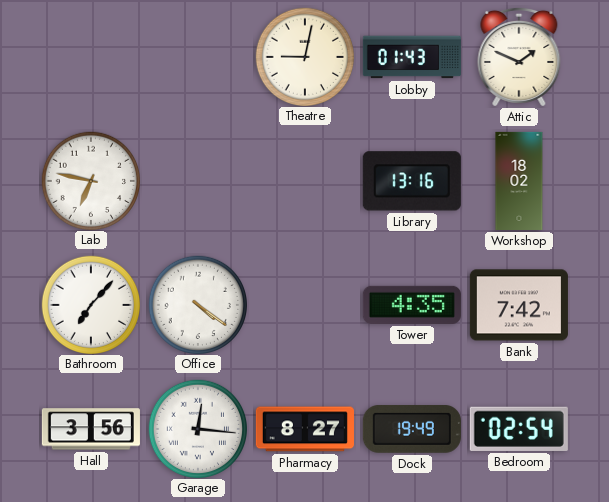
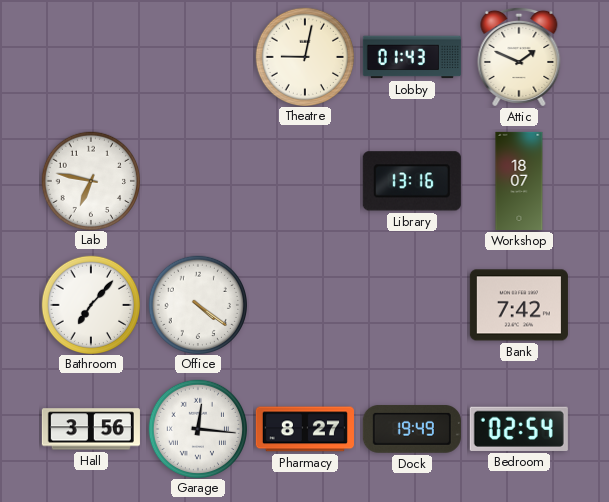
Workshop: 18:02 -> 18:07 (519, 181)
Tower: 4:35 -> none (412, 305)
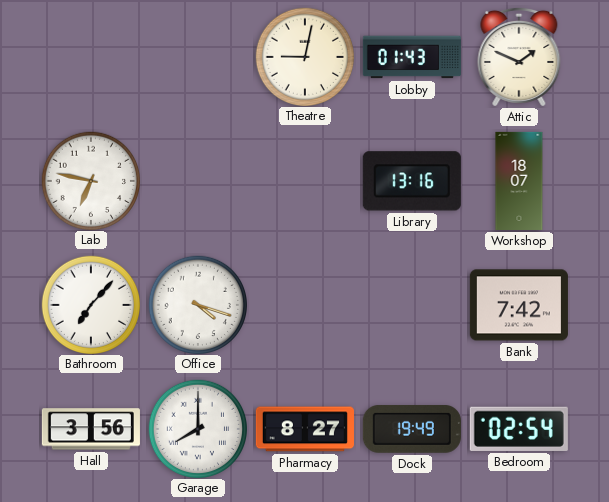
Office: 4:21 -> 4:18 (197, 304)
Garage: 12:16 -> 8:00 (197, 428)
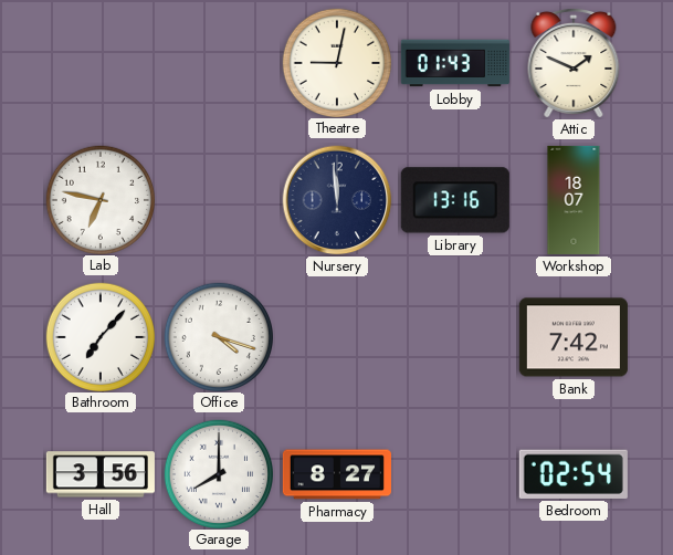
Nursery: none -> 11:59 (337, 200)
Dock: 19:49 -> none (412, 430)
